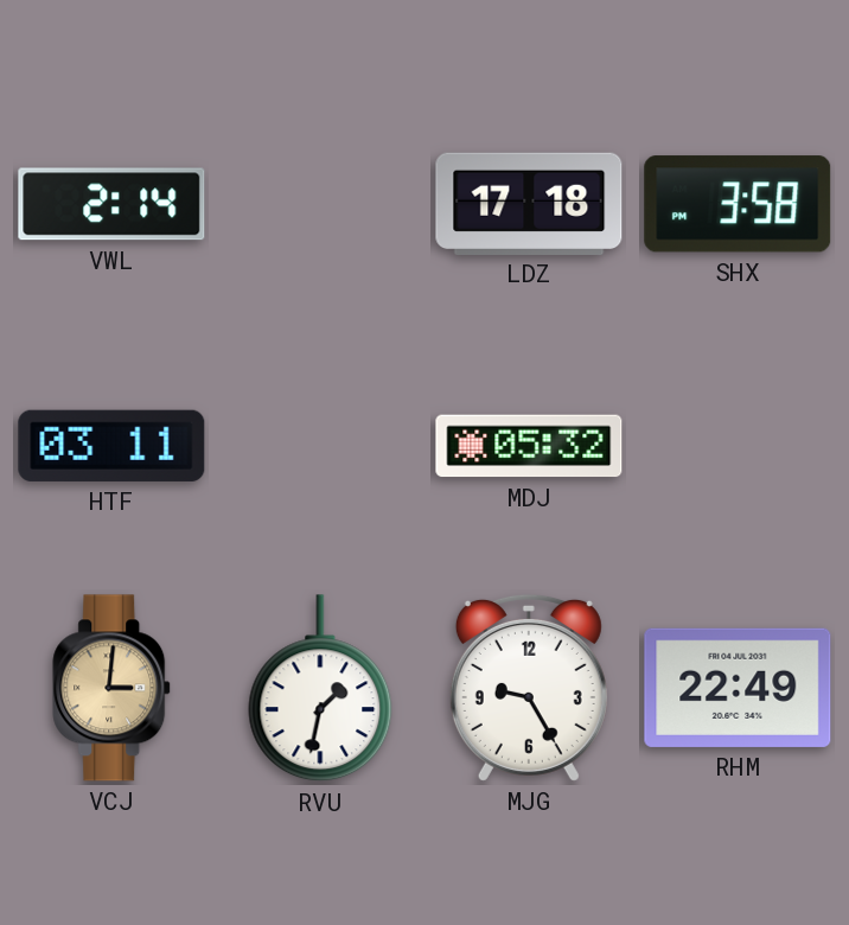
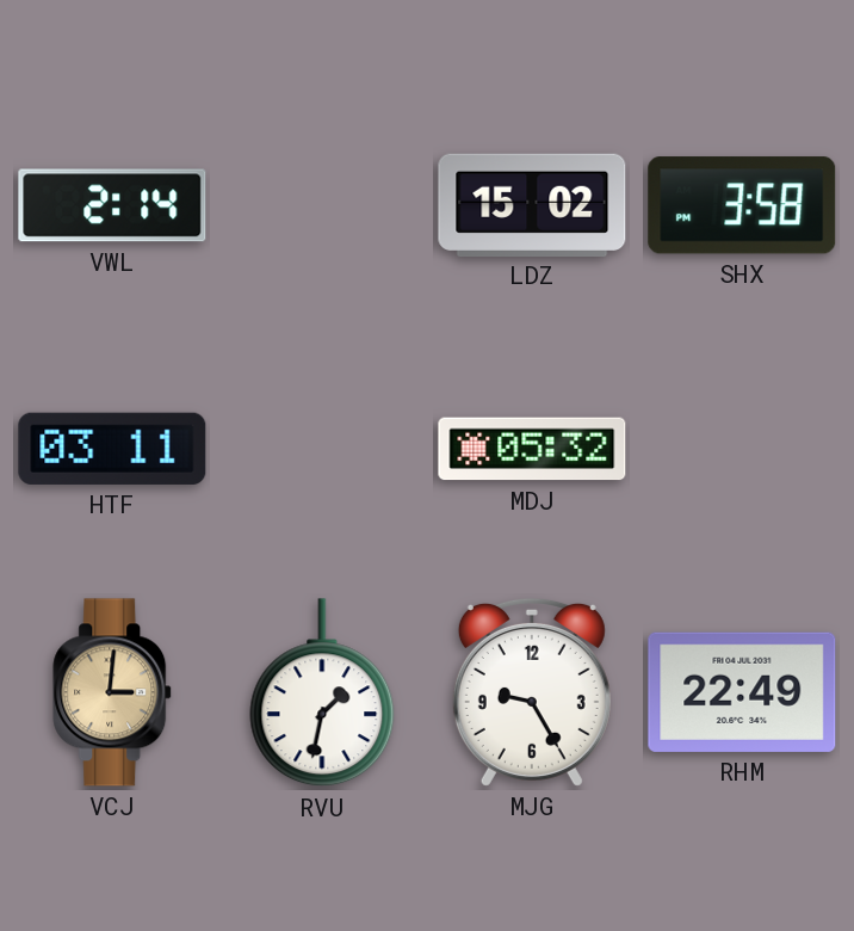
LDZ: 17:18 -> 15:02 (532, 204)
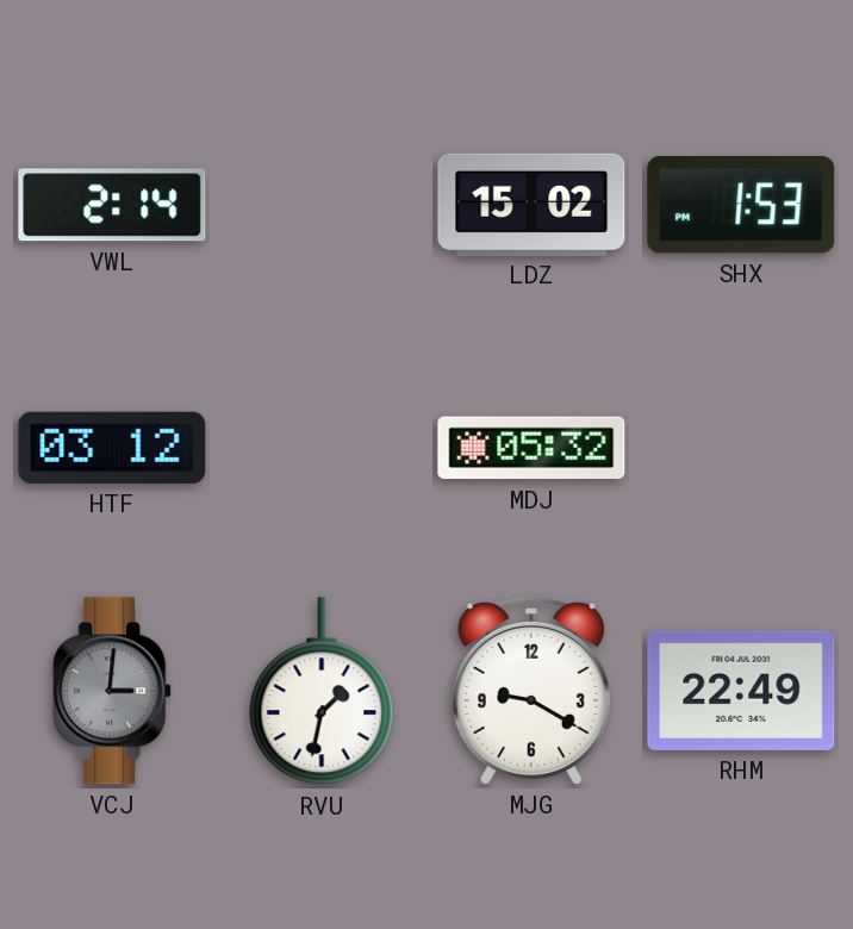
SHX: 3:58 -> 1:53 (741, 205)
HTF: 03:11 -> 03:12 (112, 448)
VCJ dial: champagne -> grey (113, 691)
MJG: 9:25 -> 9:20 (531, 691)
